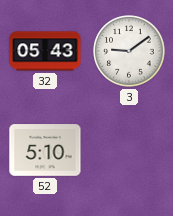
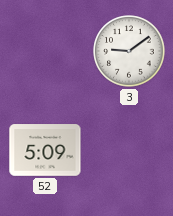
32: 05:43 -> none (45, 51)
52: 5:10 -> 5:09 (45, 150)
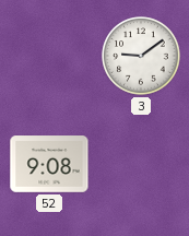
52: 5:09 -> 9:08 (49, 164)
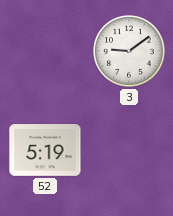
52: 9:08 -> 5:19 (45, 150)
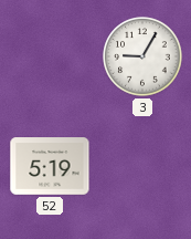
3: 9:09 -> 9:05 (142, 56)
